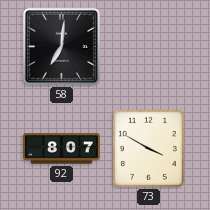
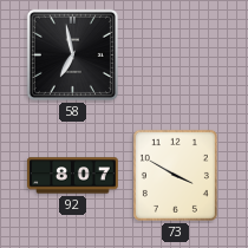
58: 7:01 -> 6:58 (72, 54)
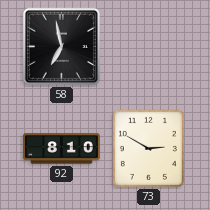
92: 8:07 -> 8:10 (62, 149)
73: 3:50 -> 2:50 (148, 148)
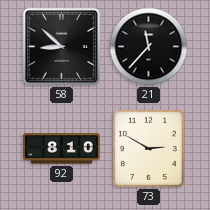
58: 6:58 -> 8:52 (61, 46)
21: none -> 11:37 (149, 47)
